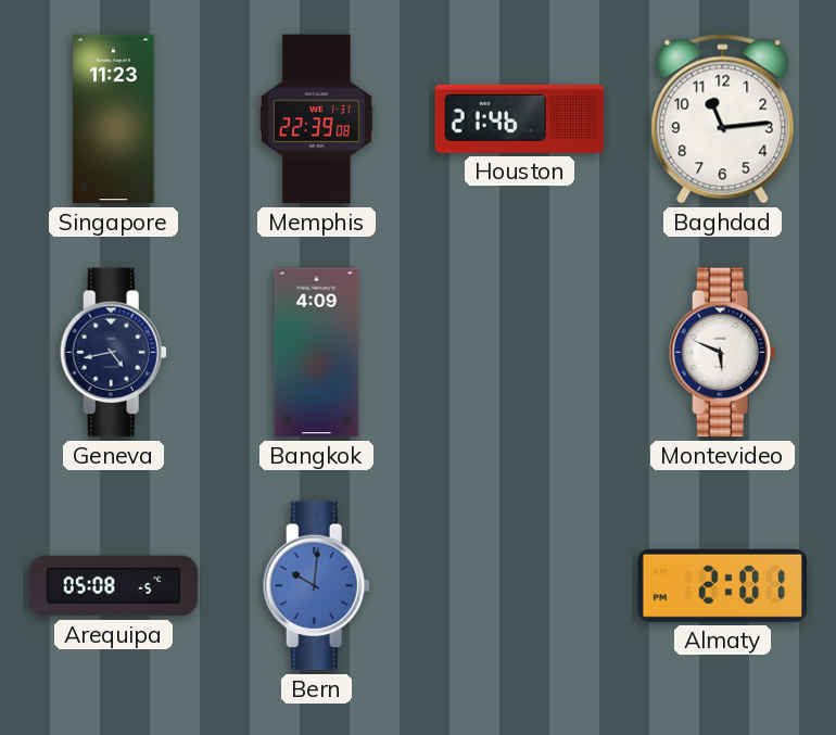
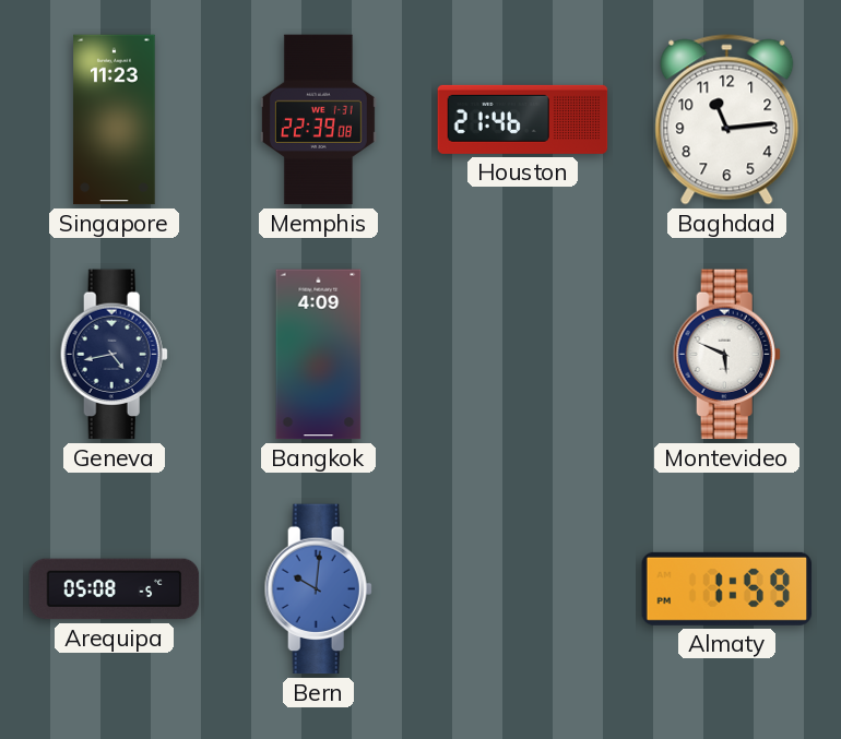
Almaty: 2:01 -> 1:59 (727, 588)
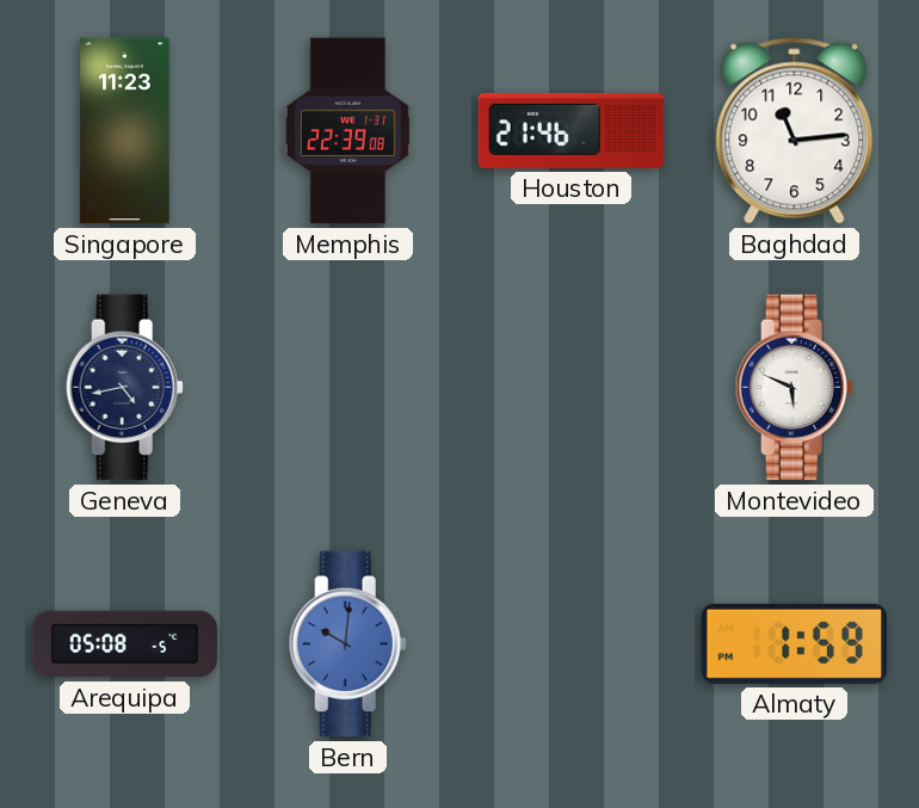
Bangkok: 4:09 -> none (319, 355)
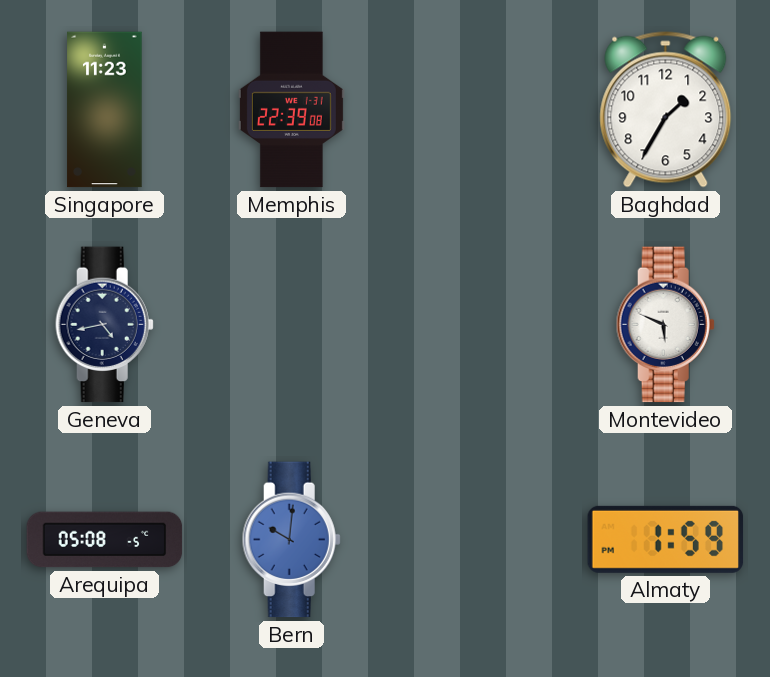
Houston: 21:46 -> none (572, 130)
Baghdad: 11:14 -> 1:35 (666, 110)
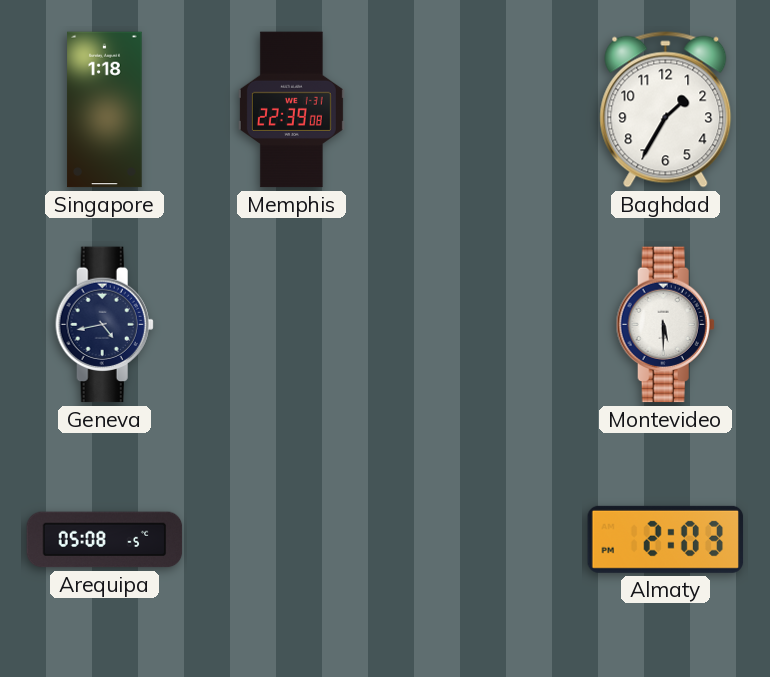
Singapore: 11:23 -> 1:18 (105, 110)
Montevideo: 5:49 -> 5:30 (665, 325)
Bern: 10:01 -> none (291, 540)
Almaty: 1:59 -> 2:03 (666, 539)
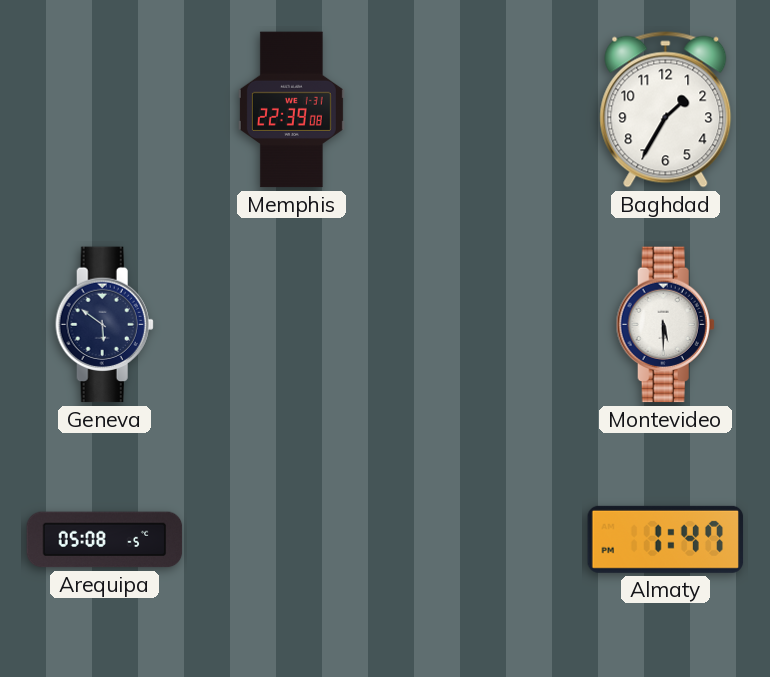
Singapore: 1:18 -> none (105, 110)
Geneva: 4:43 -> 5:51 (104, 325)
Almaty: 2:03 -> 1:47 (666, 539)
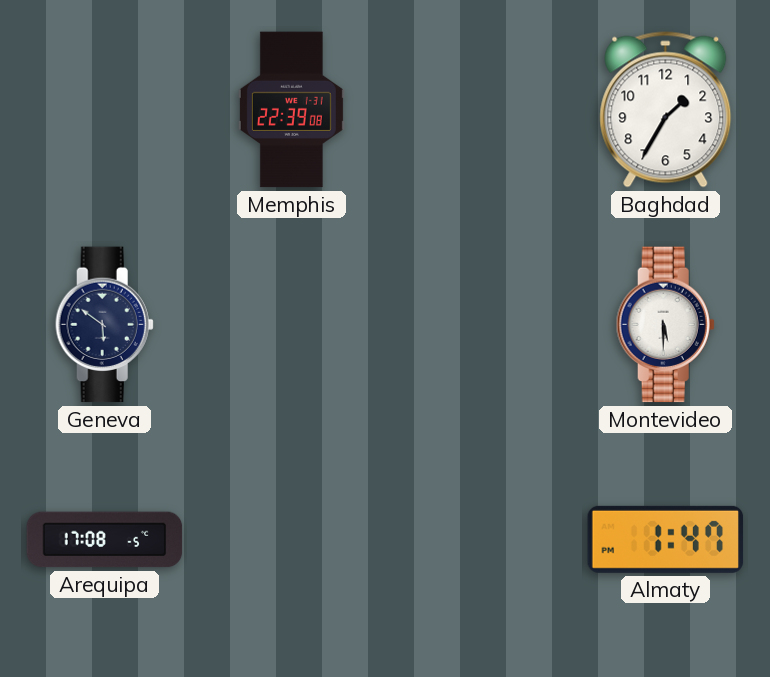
Arequipa: 05:08 -> 17:08 (105, 540)
